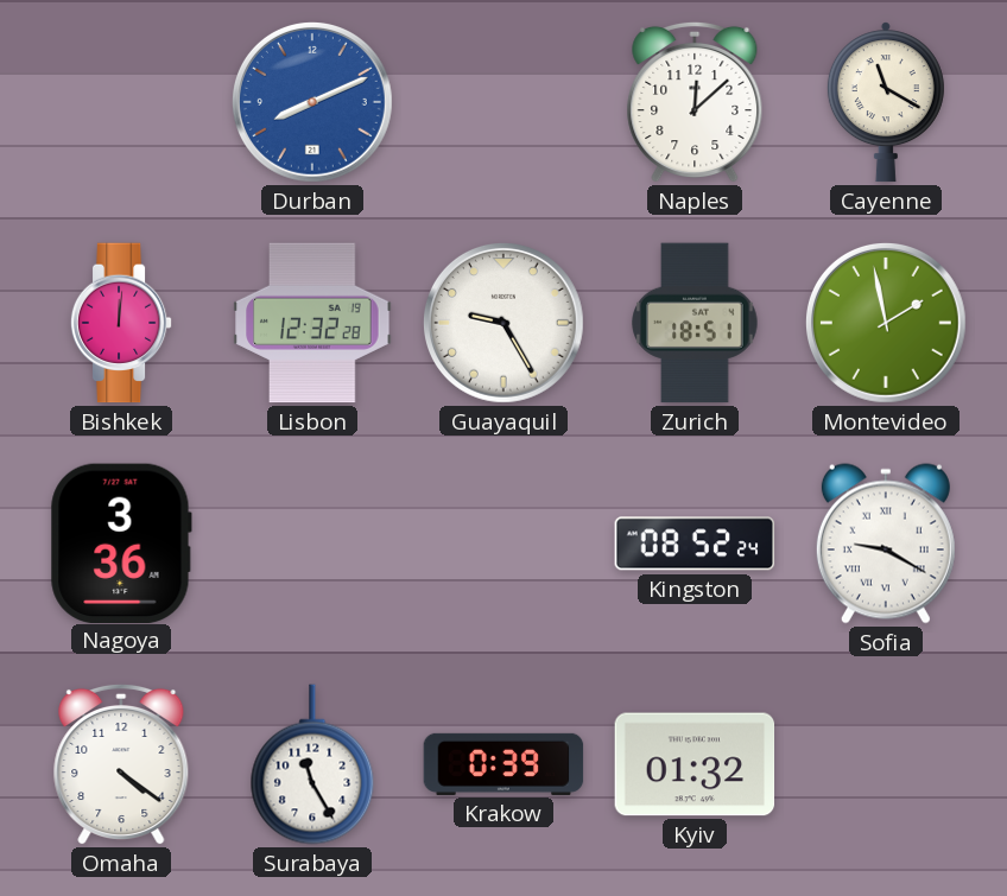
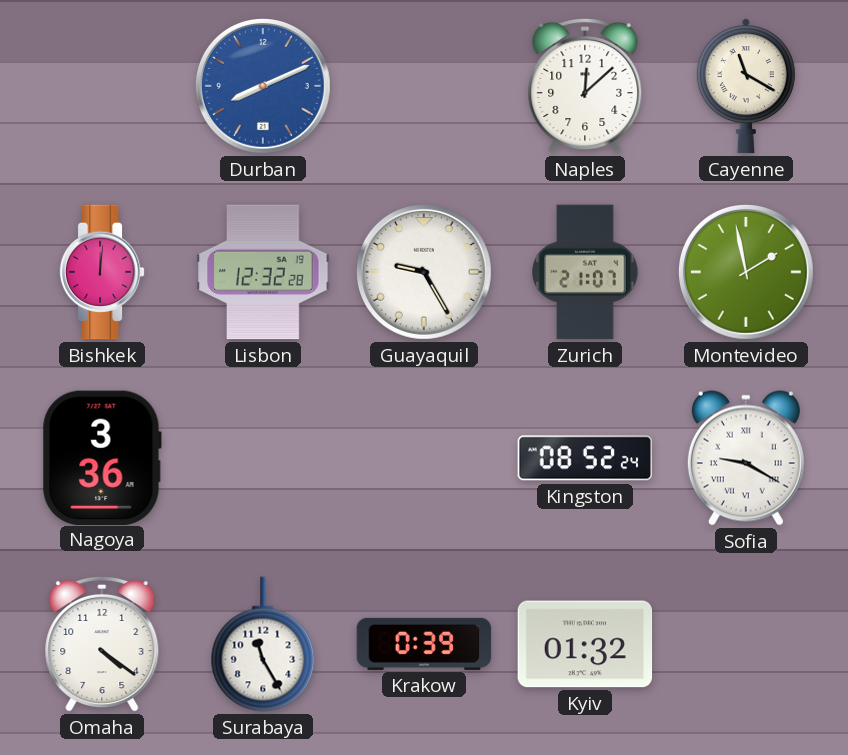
Zurich: 18:51 -> 21:07 (585, 272)
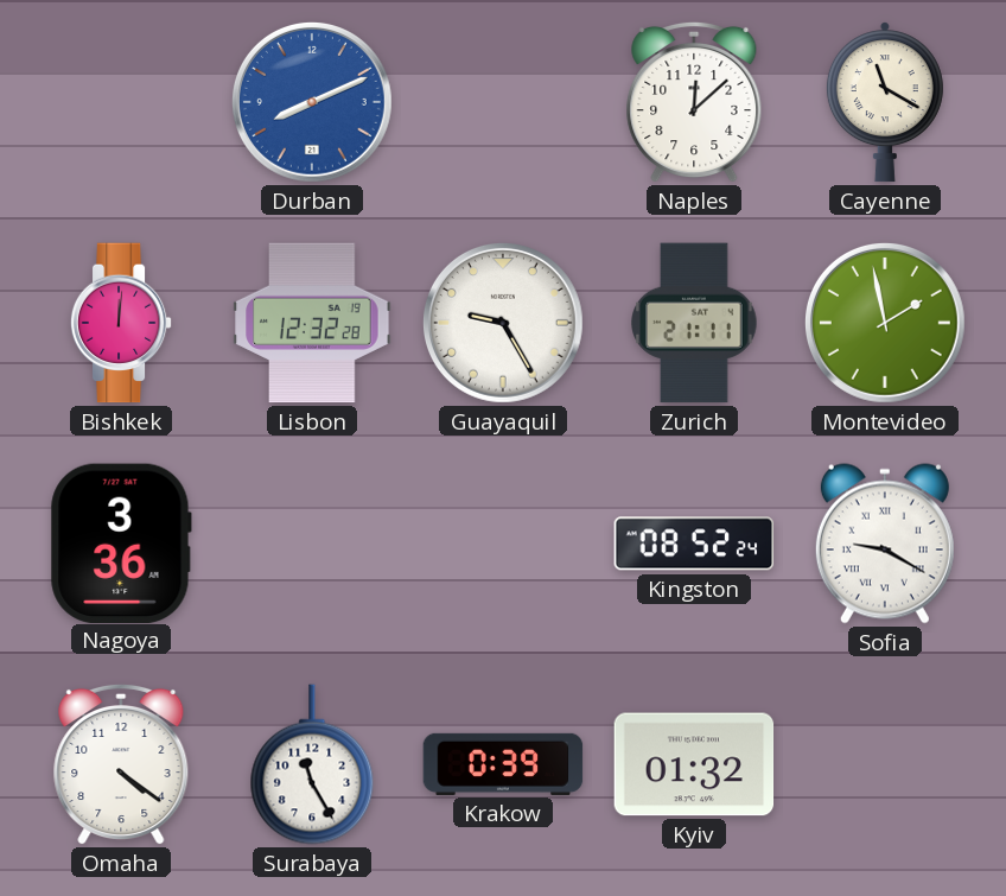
Zurich: 21:07 -> 21:11 (694, 323)
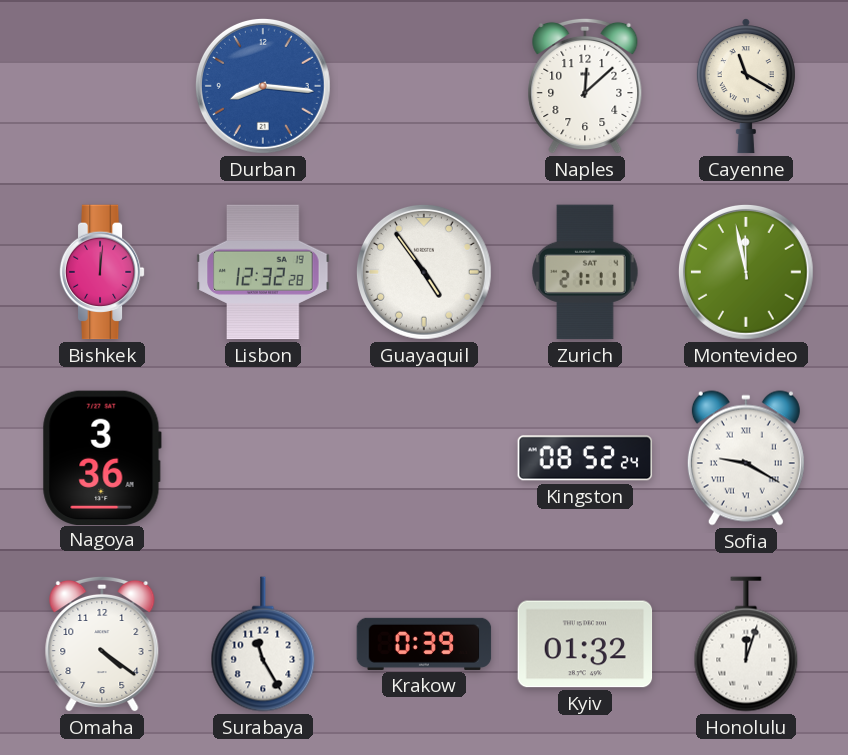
Durban: 8:11 -> 8:16 (263, 86)
Guayaquil: 9:25 -> 4:54 (424, 272)
Montevideo: 1:58 -> 11:58 (746, 272)
Honolulu: none -> 12:03 (746, 644)
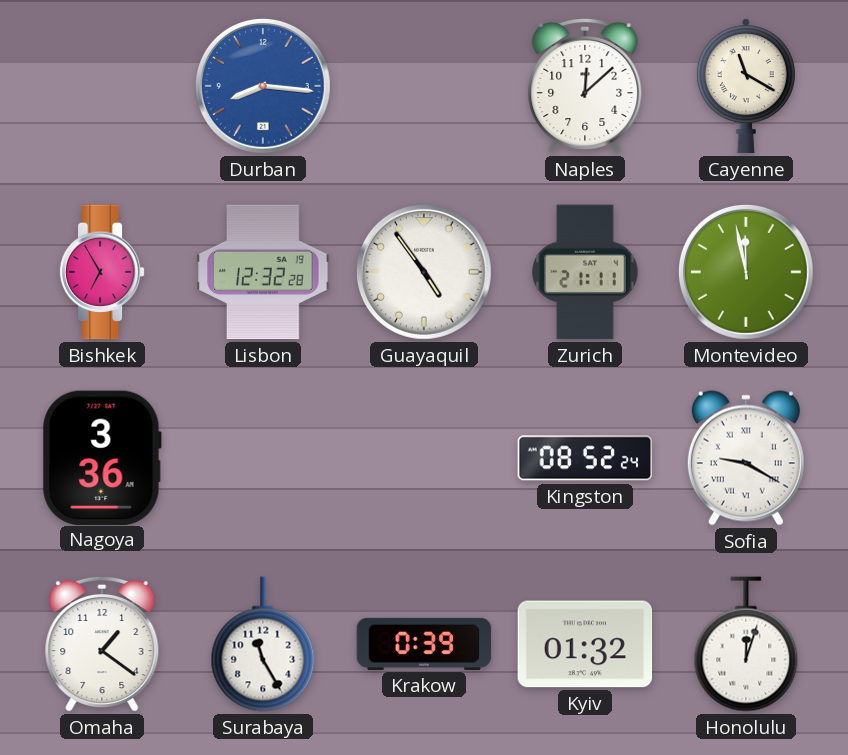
Bishkek: 12:01 -> 6:55 (102, 272)
Omaha: 4:21 -> 1:21 (102, 644)
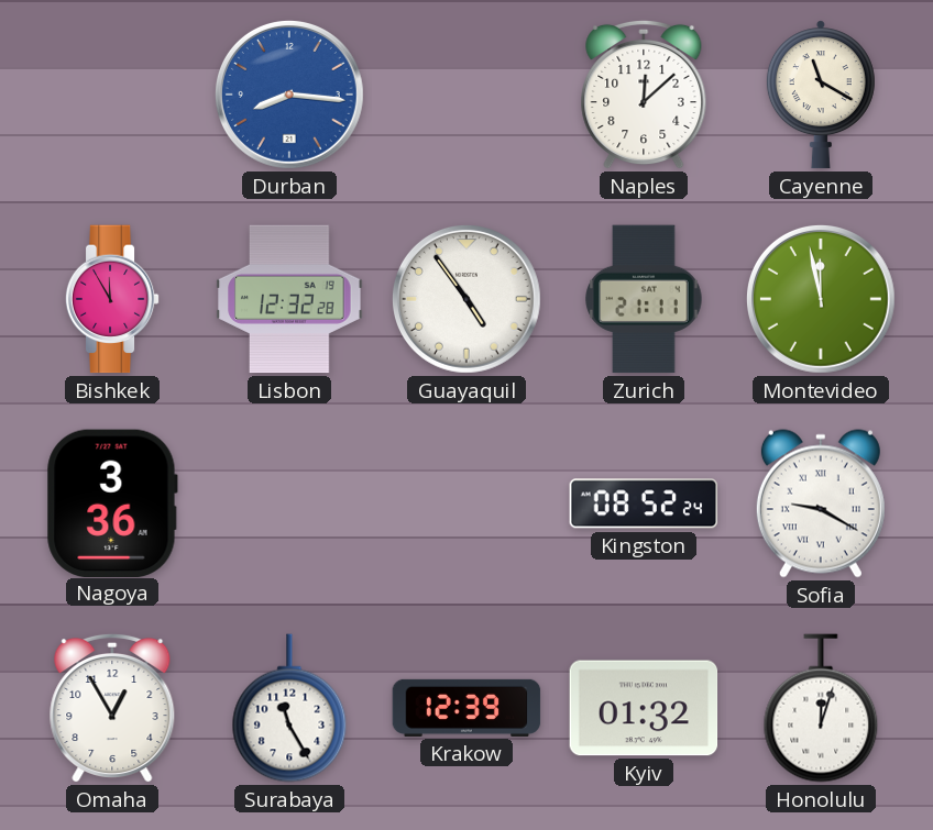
Bishkek: 6:55 -> 11:55 (112, 299)
Omaha: 1:21 -> 12:55 (112, 708)
Krakow: 0:39 -> 12:39 (466, 708)
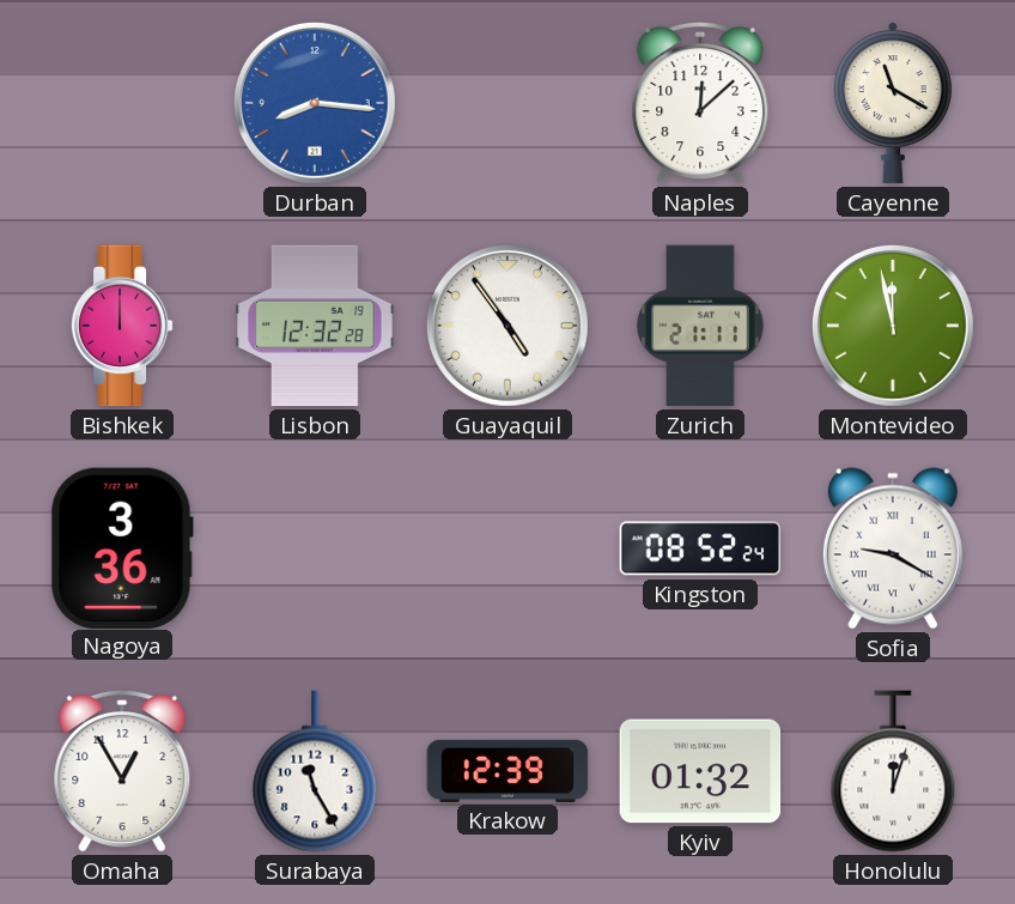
Bishkek: 11:55 -> 12:00 (122, 326)
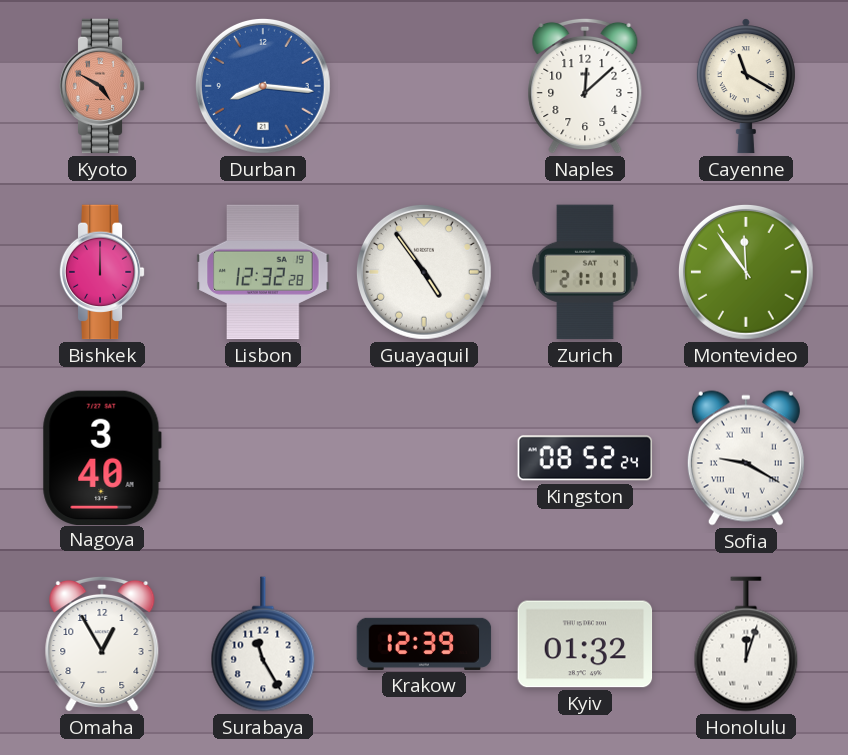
Kyoto: none -> 4:50 (102, 86)
Montevideo: 11:58 -> 11:54 (746, 272)
Nagoya: 3:36 -> 3:40 (102, 457)
